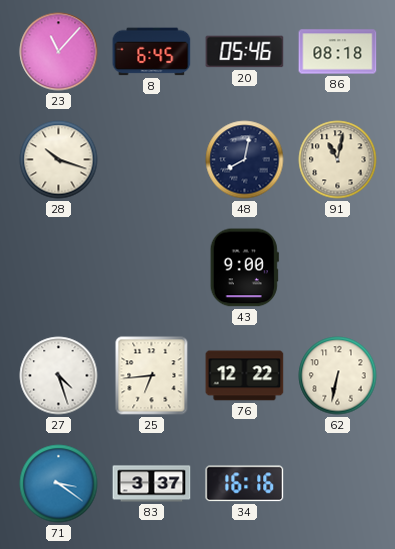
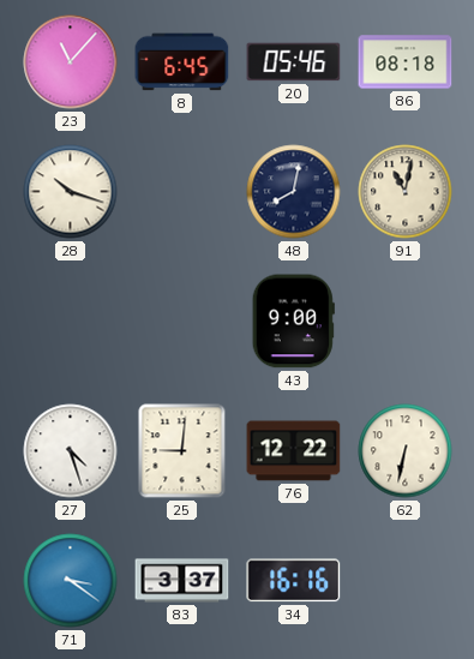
25: 6:44 -> 9:01 (182, 451)
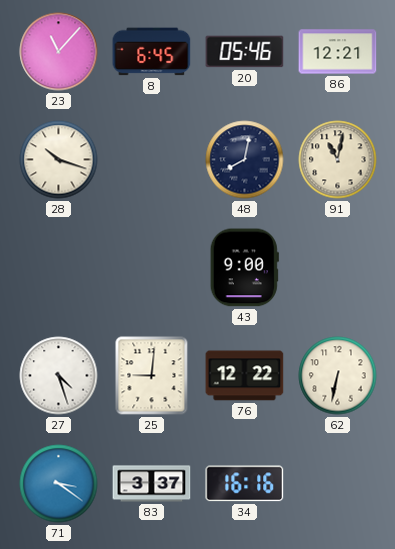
86: 08:18 -> 12:21 (338, 52)
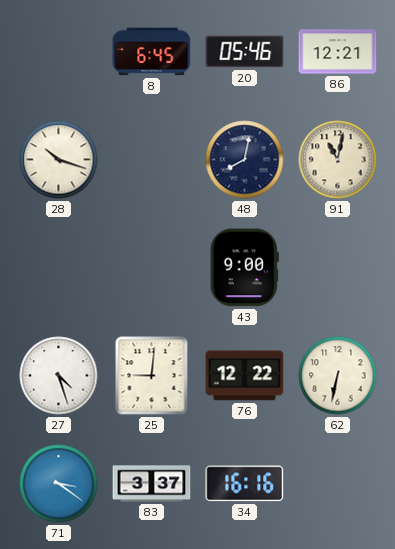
23: 11:07 -> none (59, 52)
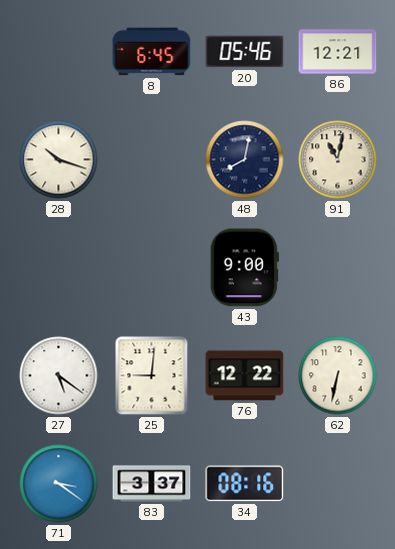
27: 4:27 -> 5:21 (59, 376)
34: 16:16 -> 08:16 (245, 484)
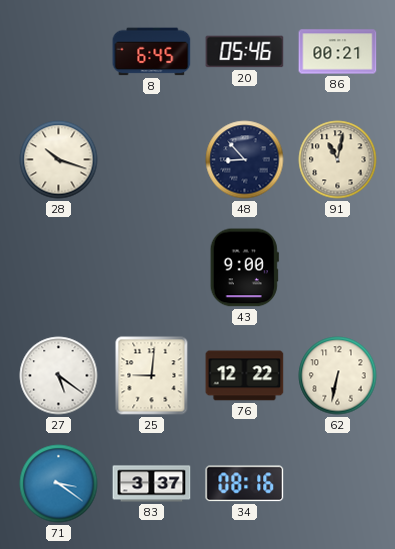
86: 12:21 -> 00:21 (338, 52)
48: 8:02 -> 8:53 (245, 160)
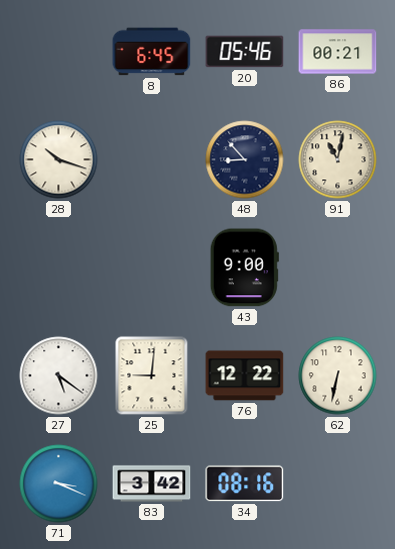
71: 3:21 -> 3:19 (59, 484)
83: 3:37 -> 3:42 (152, 484)
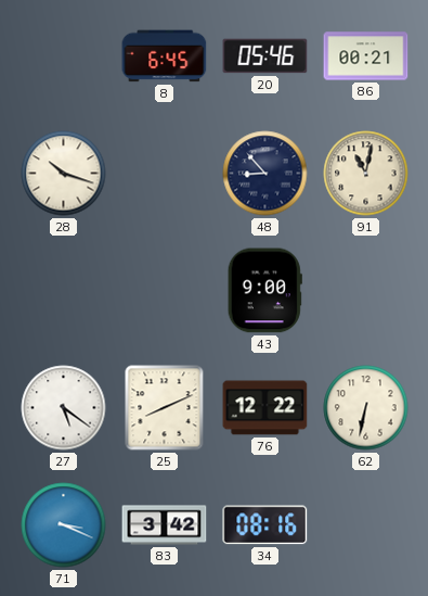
25: 9:01 -> 8:11 (165, 408)
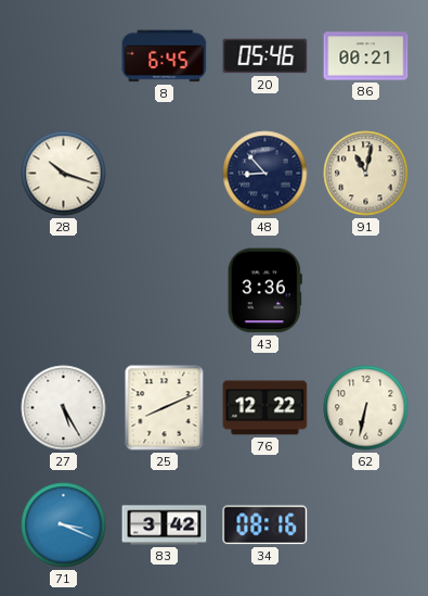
43: 9:00 -> 3:36 (264, 291)
27: 5:21 -> 5:25 (64, 408)
